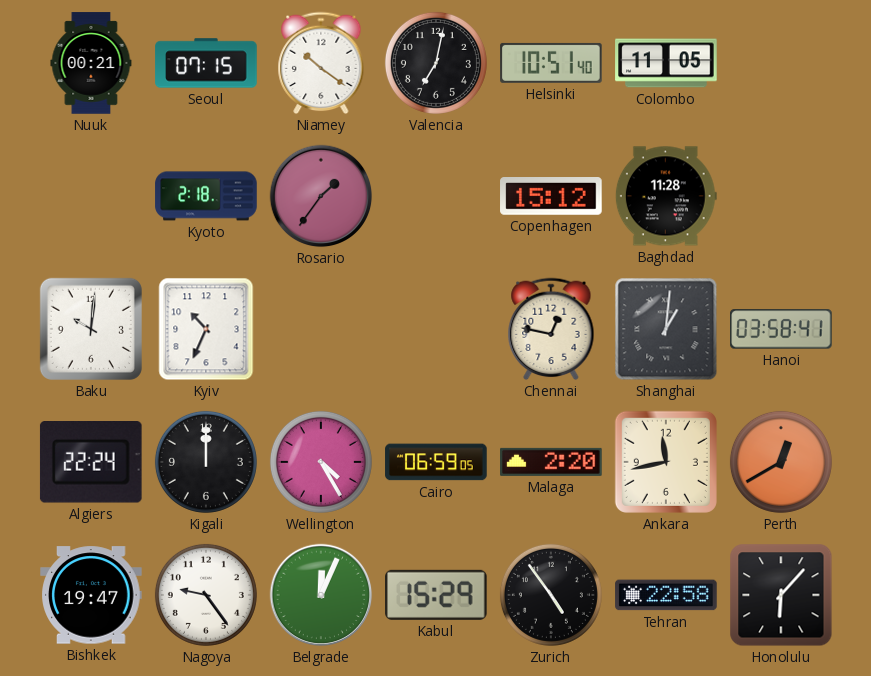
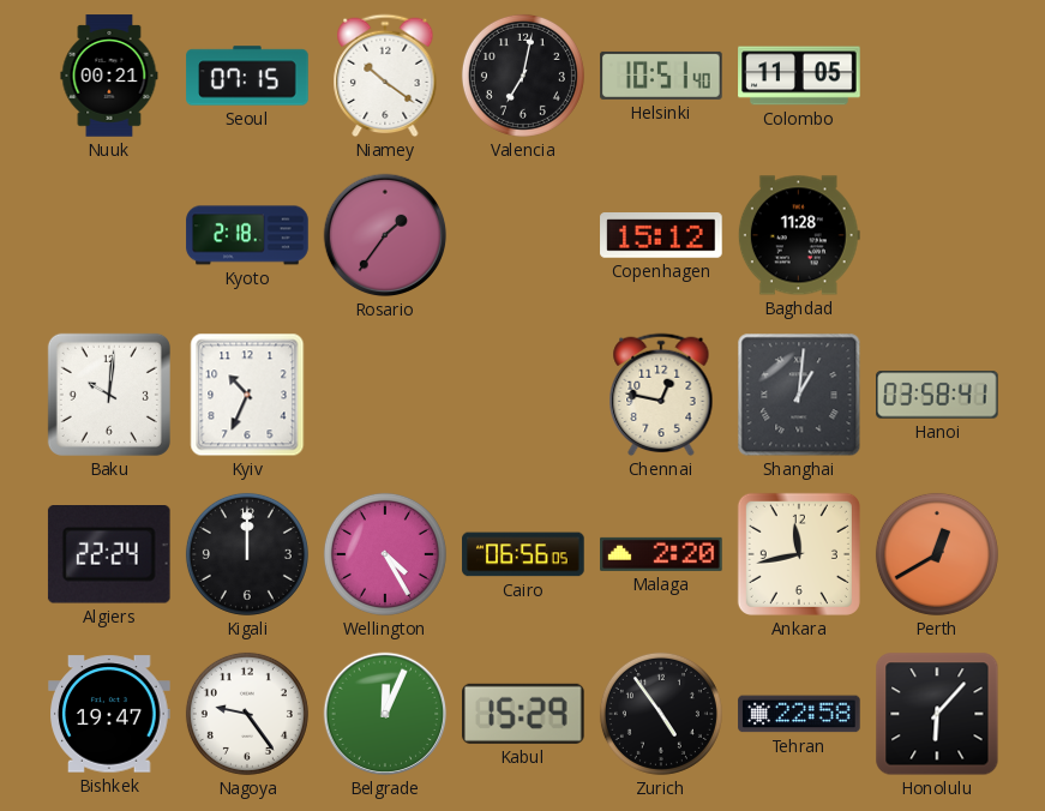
Cairo: 06:59 -> 06:56 (523, 554)
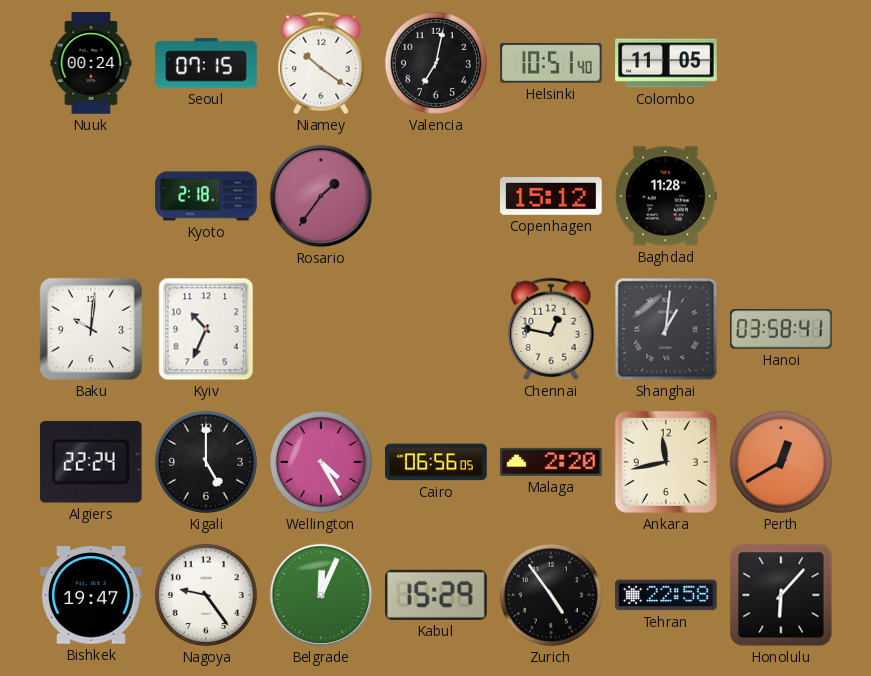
Nuuk: 00:21 -> 00:24 (91, 63)
Kigali: 12:00 -> 5:00 (206, 462)
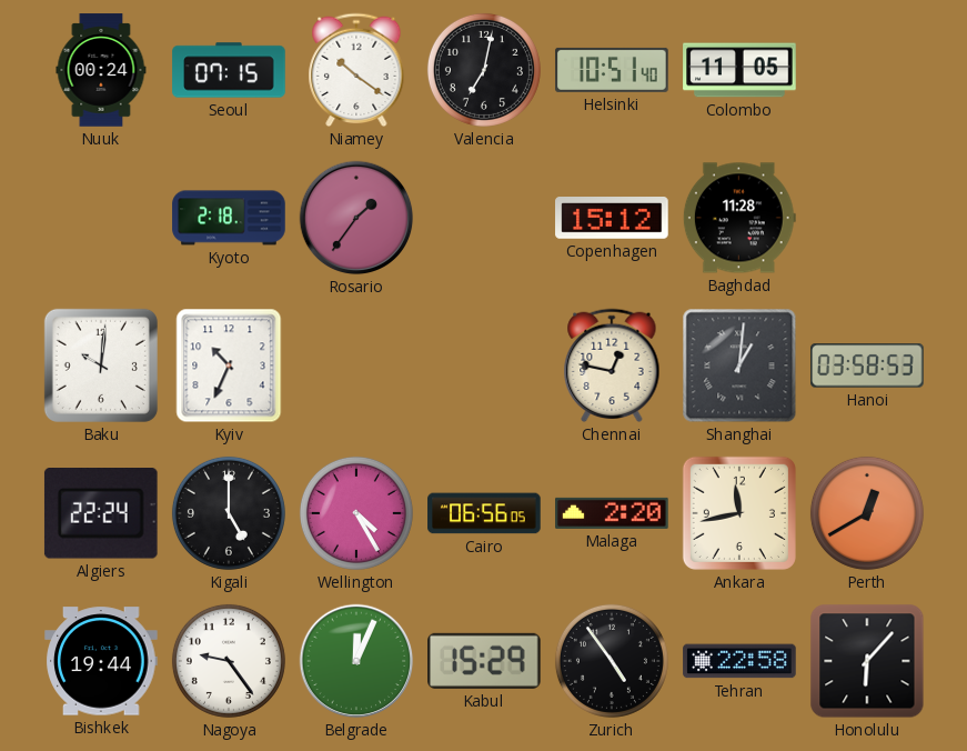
Hanoi: 03:58:41 -> 03:58:53 (867, 366)
Bishkek: 19:47 -> 19:44 (101, 661)
